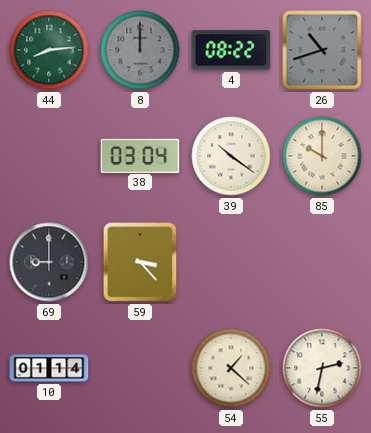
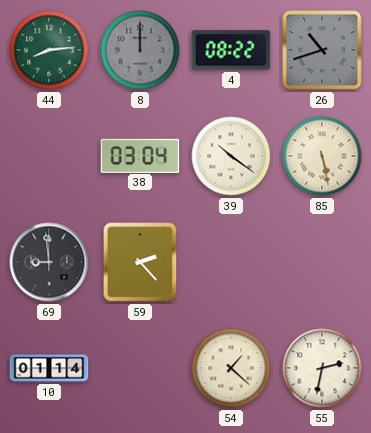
85: 10:00 -> 5:28 (322, 156)
69: 9:00 -> 8:59 (49, 262)
59: 3:23 -> 2:23 (140, 262)
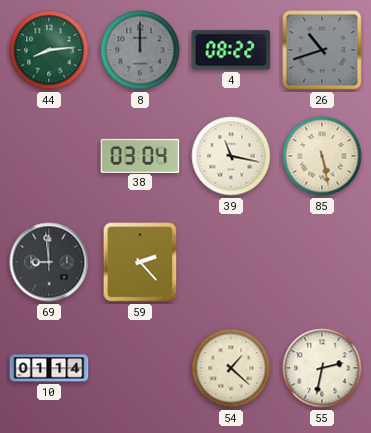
39: 10:21 -> 11:17 (231, 156)
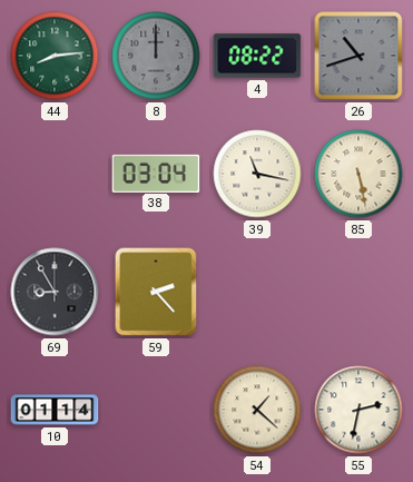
69: 8:59 -> 8:55 (55, 292)
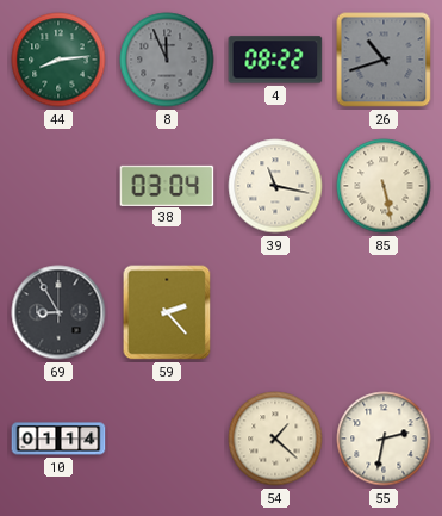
8: 12:00 -> 11:56 (167, 60)
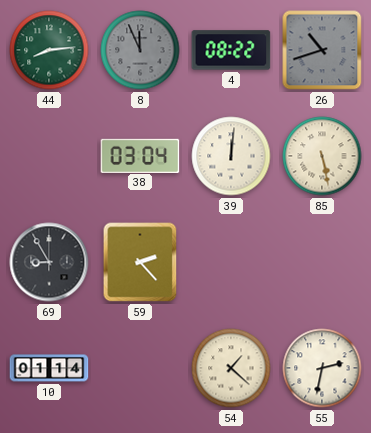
39: 11:17 -> 12:01 (231, 156)
